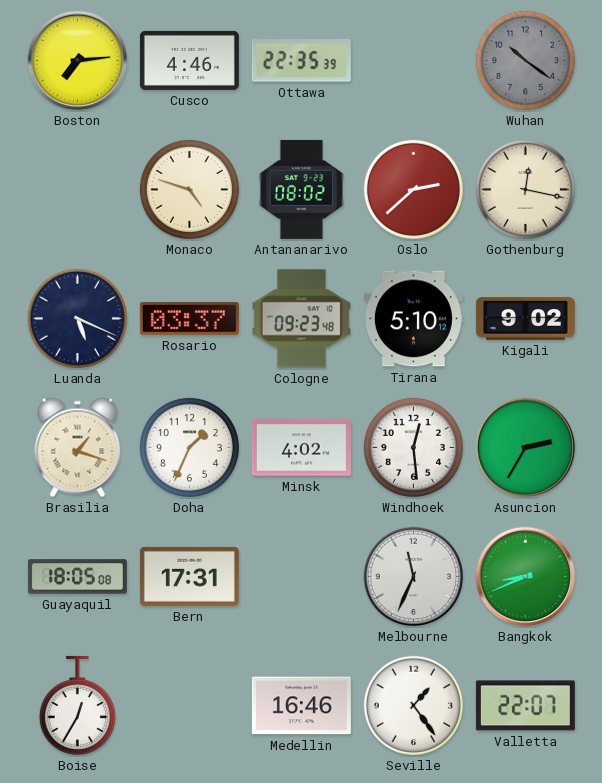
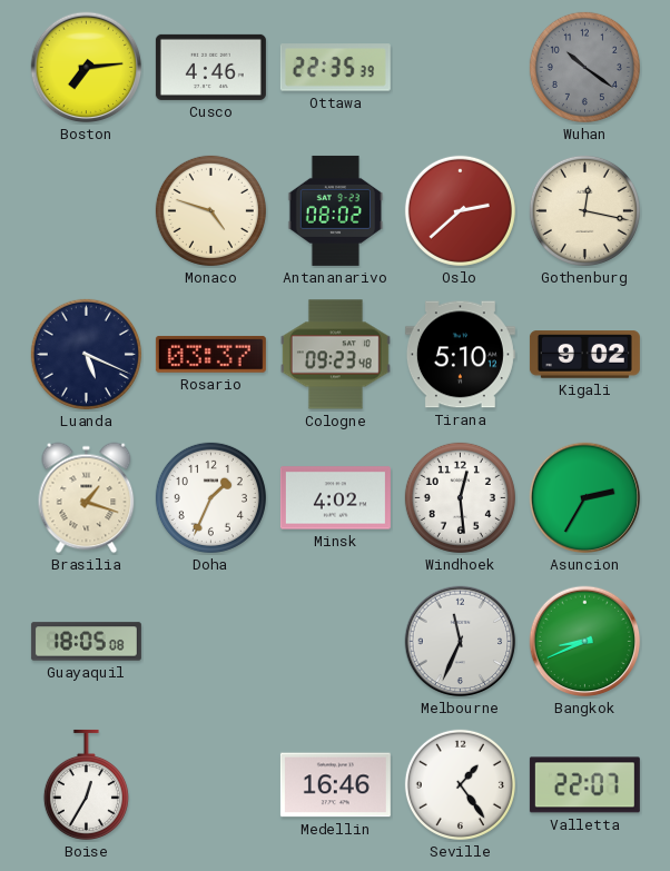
Bern: 17:31 -> none (189, 576)
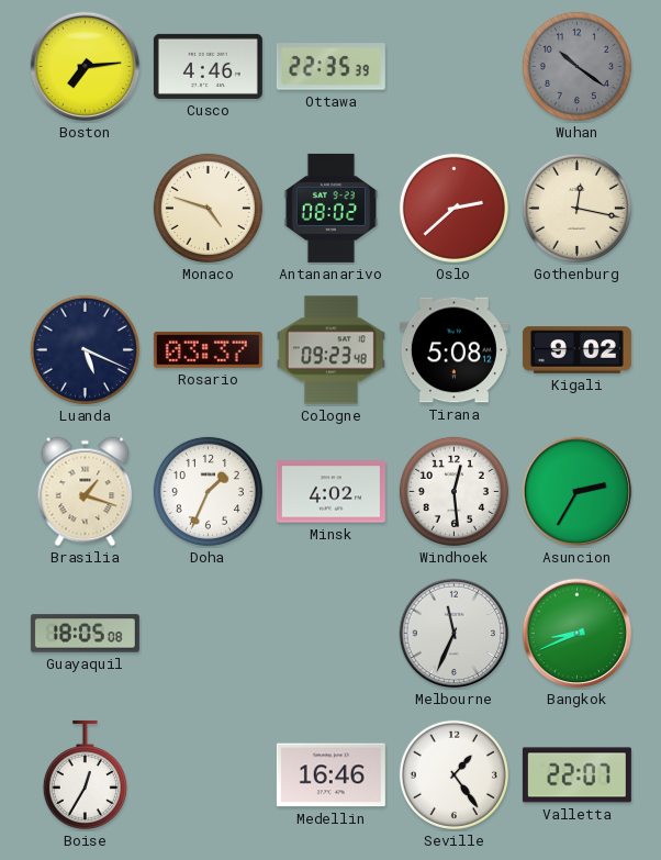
Tirana: 5:10 -> 5:08 (453, 350)
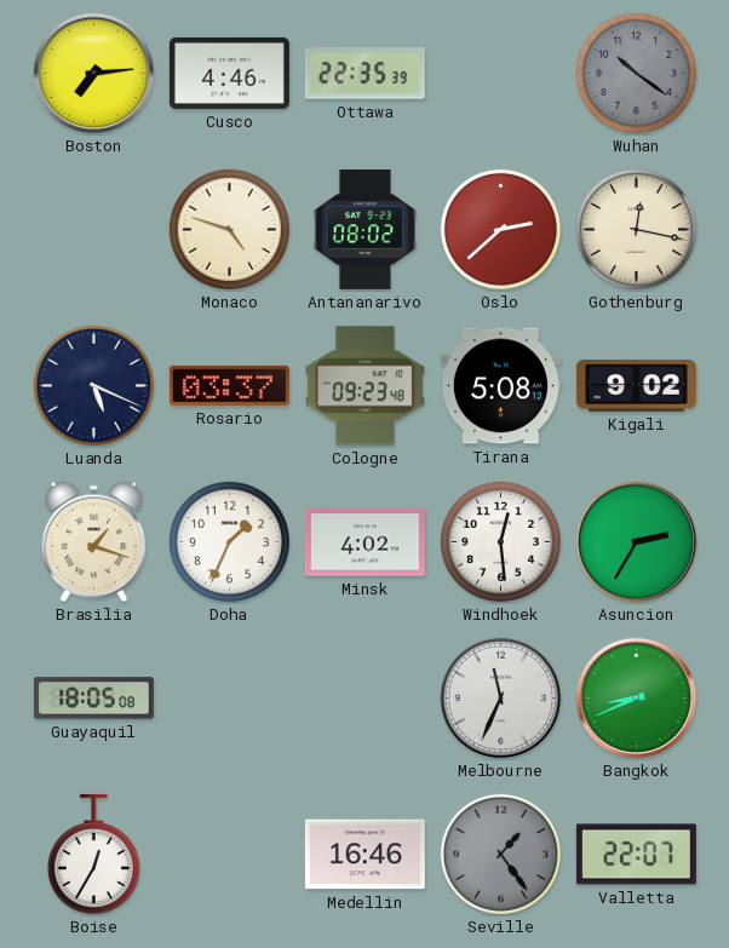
Seville dial: white -> grey (500, 854)
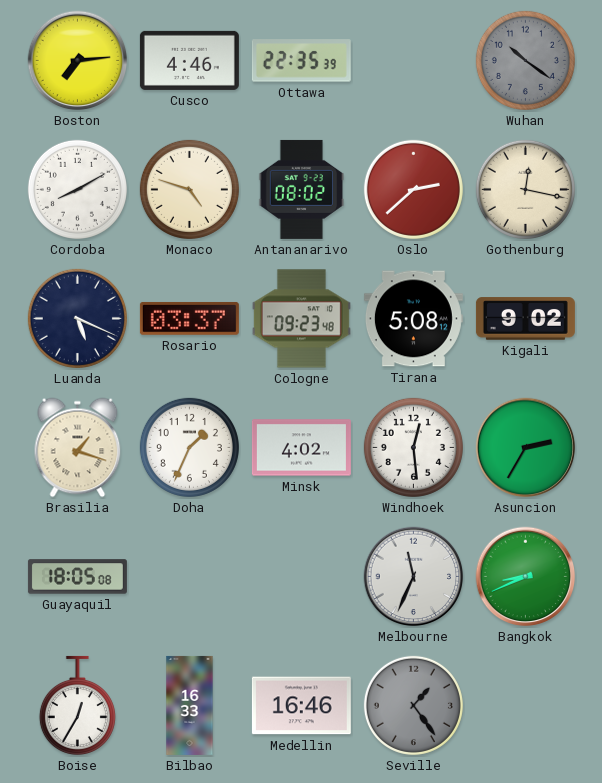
Cordoba: none -> 8:10 (77, 189)
Bilbao: none -> 16:33 (190, 705)
Valletta: 22:07 -> none (636, 855)
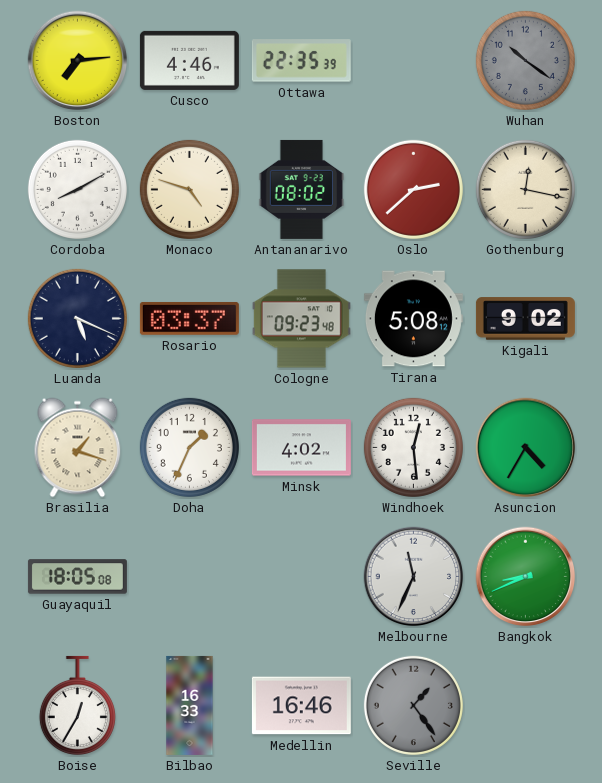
Asuncion: 2:35 -> 4:35 (526, 448)
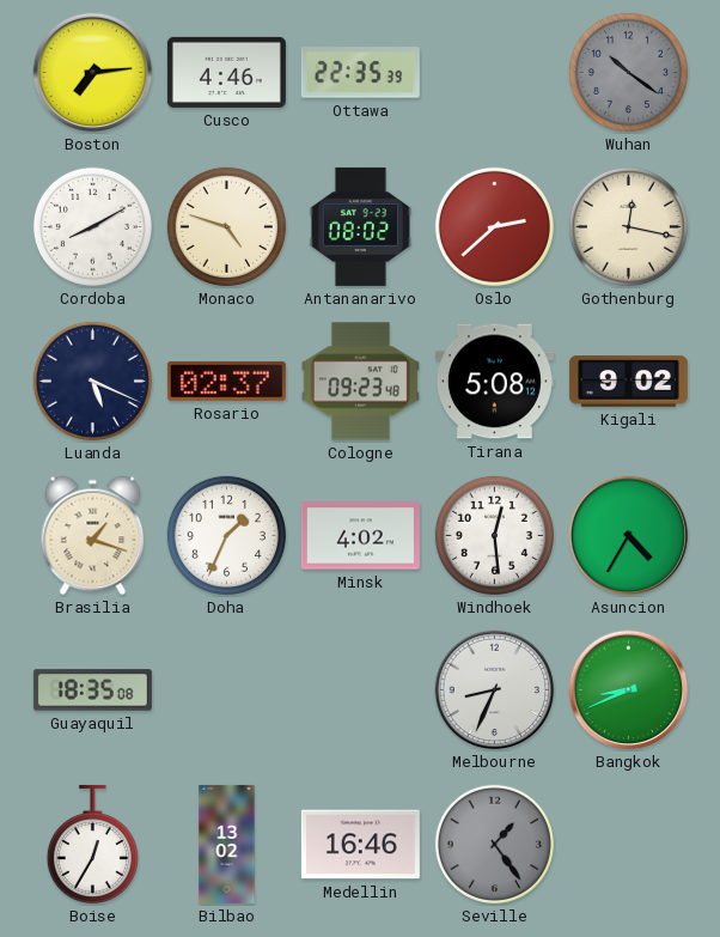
Rosario: 03:37 -> 02:37 (226, 381)
Guayaquil: 18:05 -> 18:35 (92, 690)
Melbourne: 11:34 -> 8:34 (495, 690)
Bilbao: 16:33 -> 13:02 (227, 844)
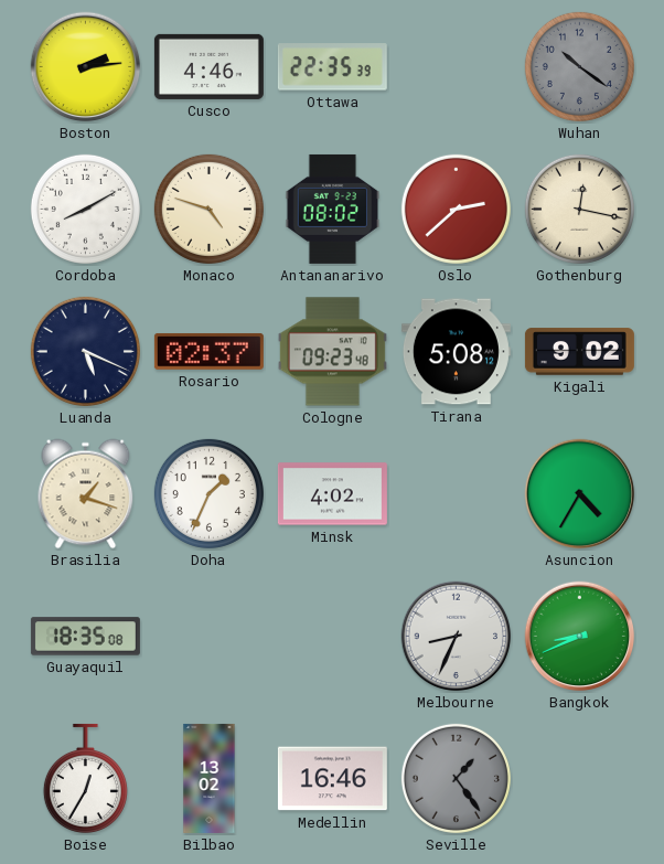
Boston: 7:14 -> 2:14 (86, 67)
Windhoek: 12:29 -> none (494, 535)
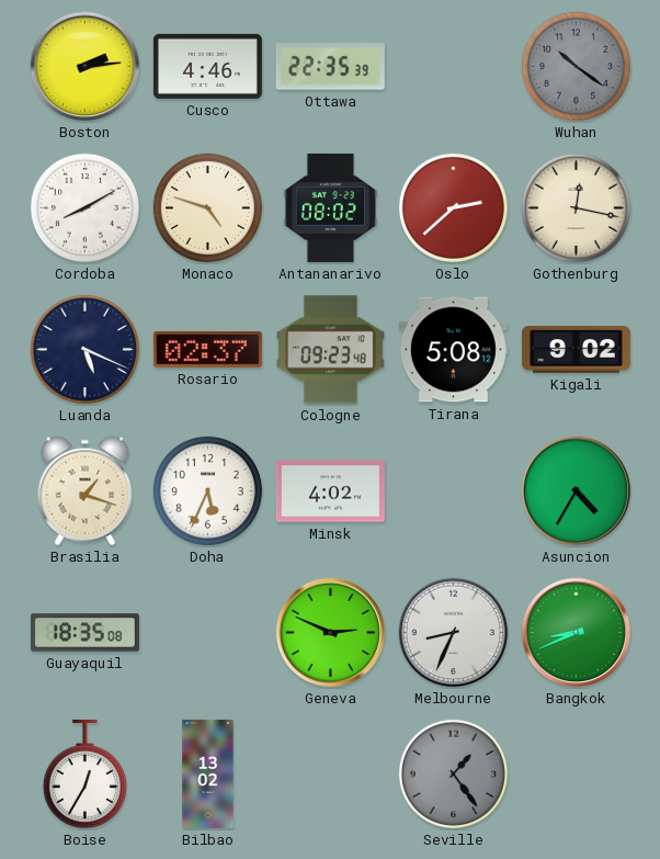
Doha: 1:34 -> 5:34 (207, 490)
Geneva: none -> 2:49 (331, 633)
Medellin: 16:46 -> none (332, 779)
